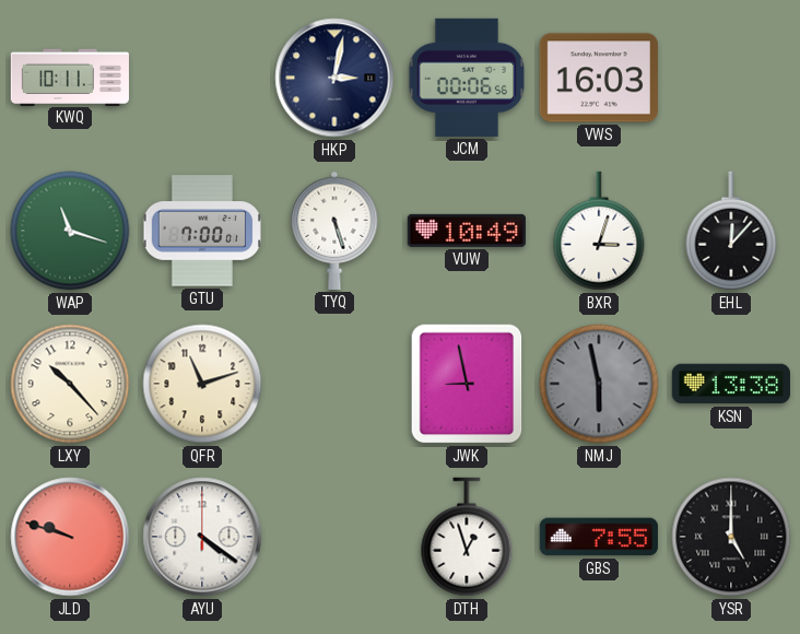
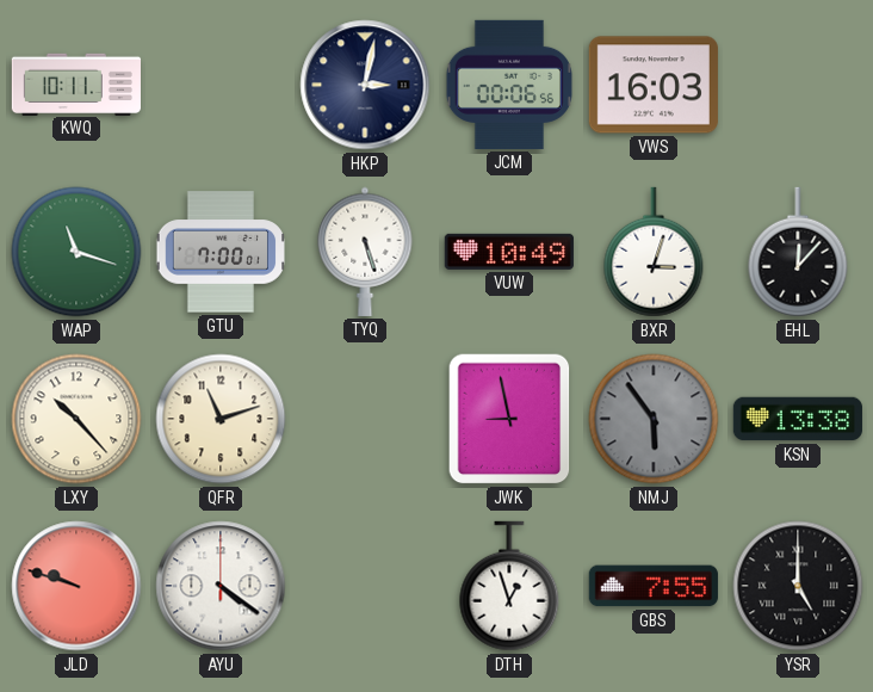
NMJ: 5:58 -> 5:54 (654, 419)
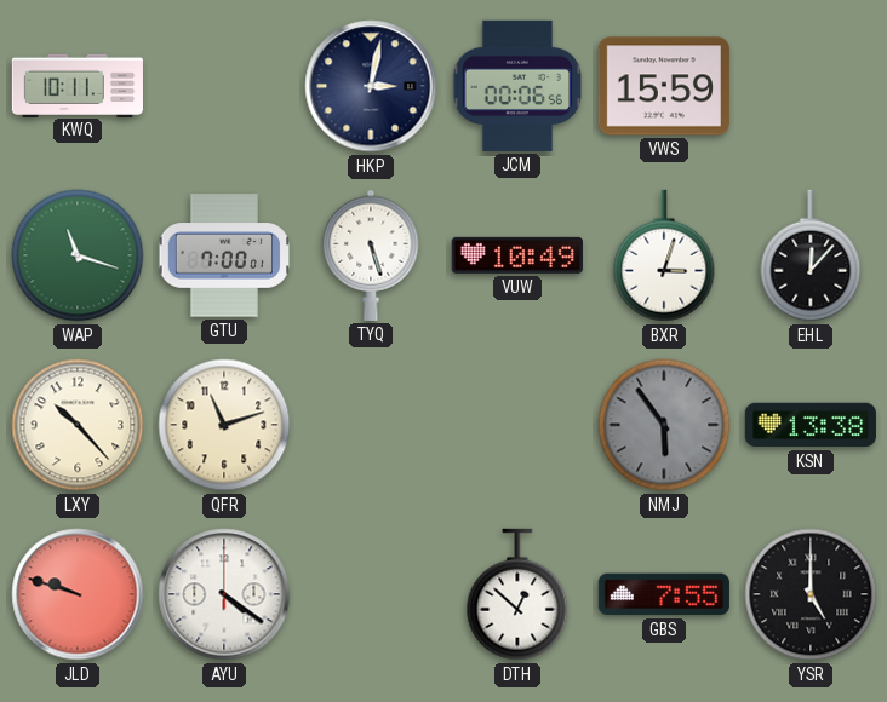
VWS: 16:03 -> 15:59 (664, 86)
JWK: 8:58 -> none (509, 419)
DTH: 12:57 -> 12:52 (517, 594)
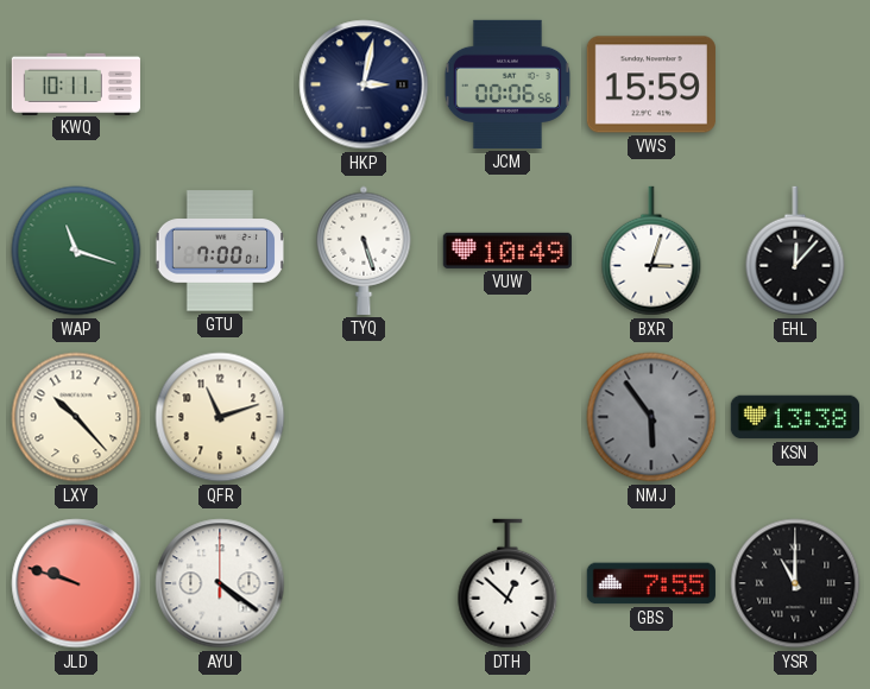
YSR: 5:00 -> 11:00 (795, 583)
